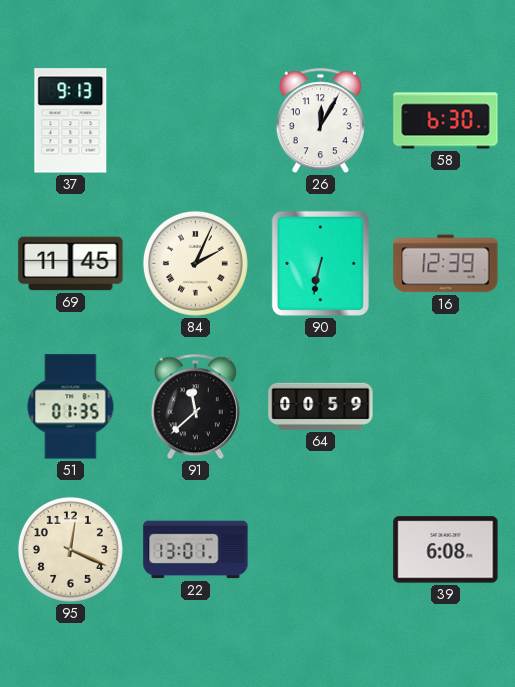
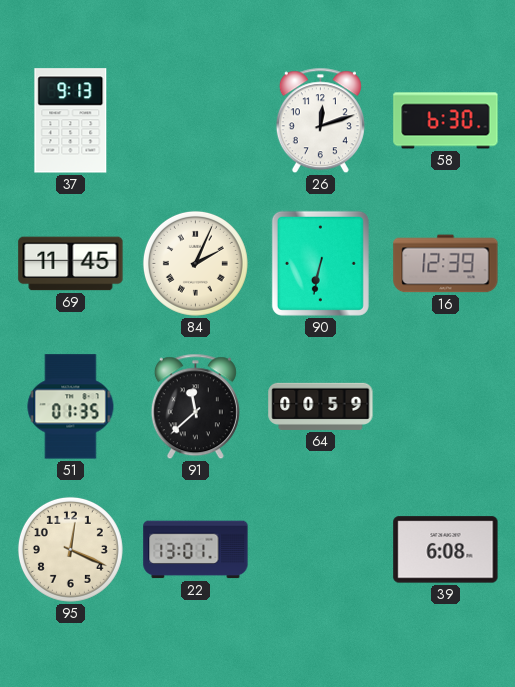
26: 12:05 -> 12:12 (320, 121)
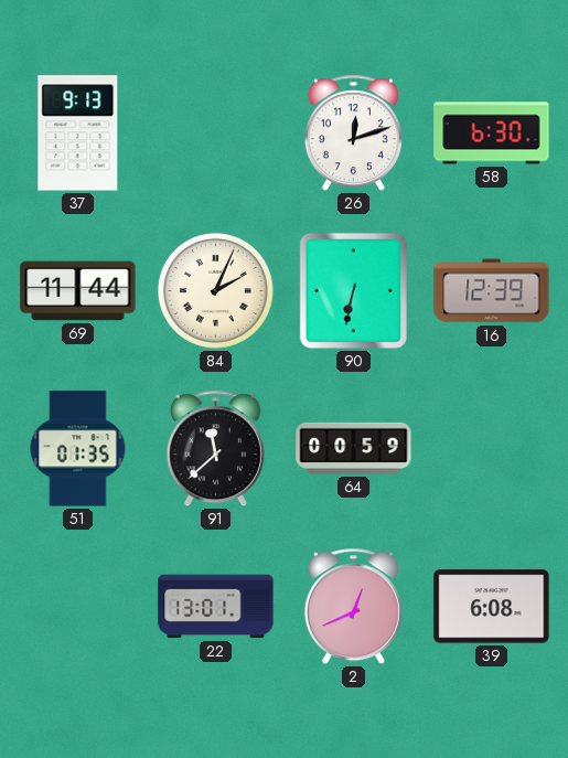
69: 11:45 -> 11:44 (78, 291)
95: 12:19 -> none (70, 549)
2: none -> 12:41 (353, 607)
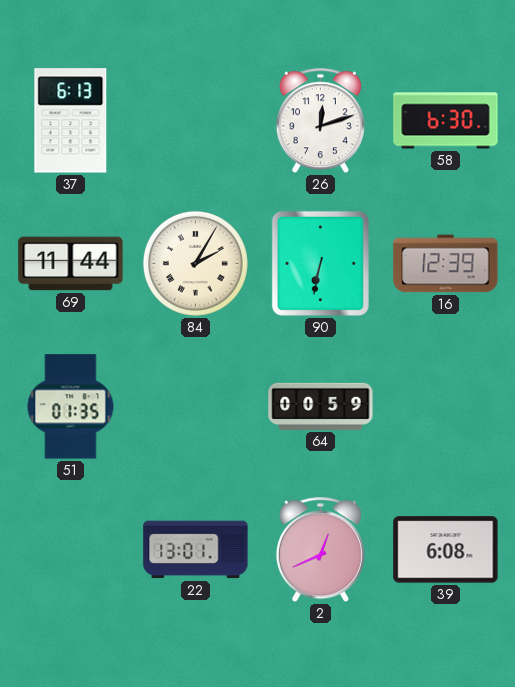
37: 9:13 -> 6:13 (71, 121)
84: 2:04 -> 2:05 (195, 263)
91: 11:38 -> none (215, 449)
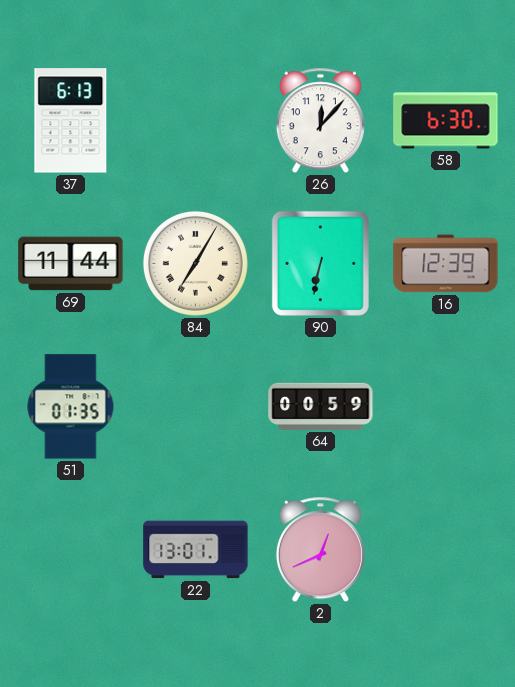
26: 12:12 -> 12:07 (320, 121)
84: 2:05 -> 7:05 (195, 263)
39: 6:08 -> none (446, 550)
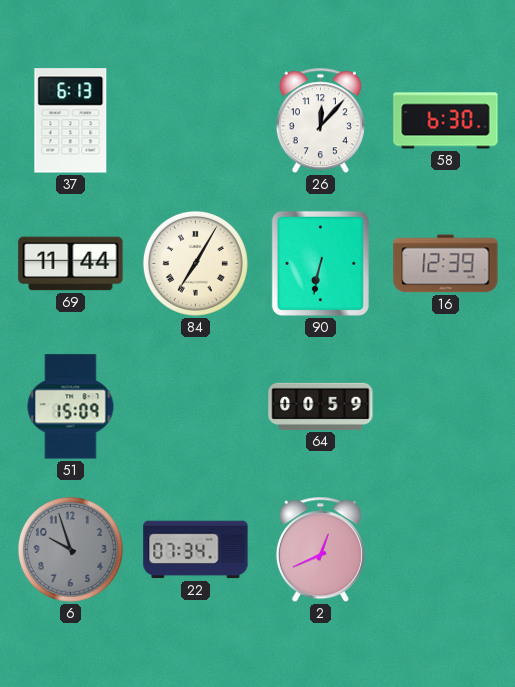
51: 01:35 -> 15:09 (71, 407)
6: none -> 9:57 (70, 549)
22: 13:01 -> 07:34 (196, 550)
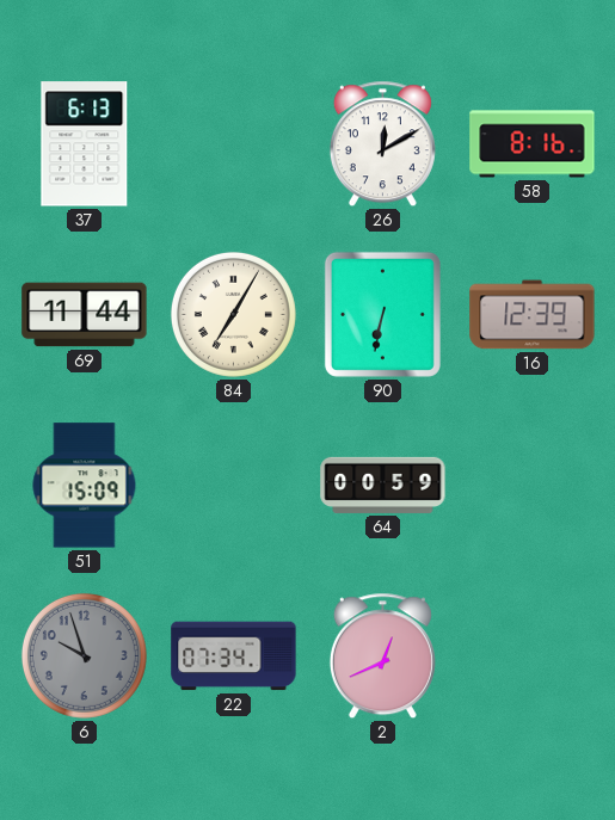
26: 12:07 -> 12:10 (382, 144)
58: 6:30 -> 8:16 (533, 144)
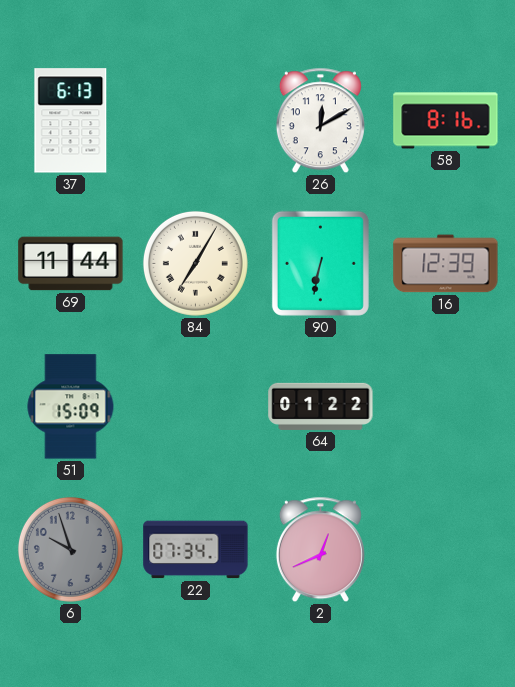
64: 00:59 -> 01:22 (321, 406)
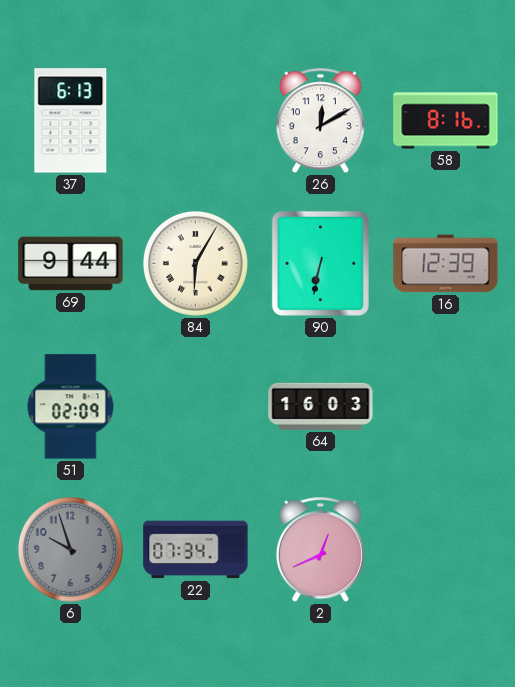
69: 11:44 -> 9:44 (71, 264)
84: 7:05 -> 6:05 (195, 263)
51: 15:09 -> 02:09 (71, 407)
64: 01:22 -> 16:03 (321, 406)
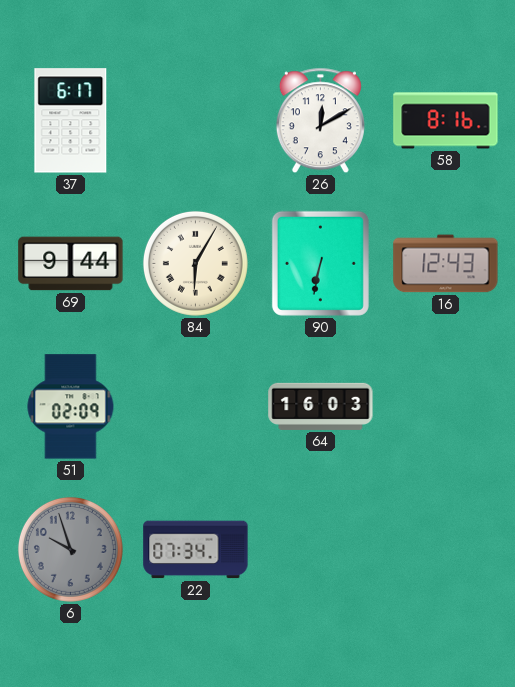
37: 6:13 -> 6:17 (71, 121)
16: 12:39 -> 12:43 (446, 264)
2: 12:41 -> none (320, 550)
